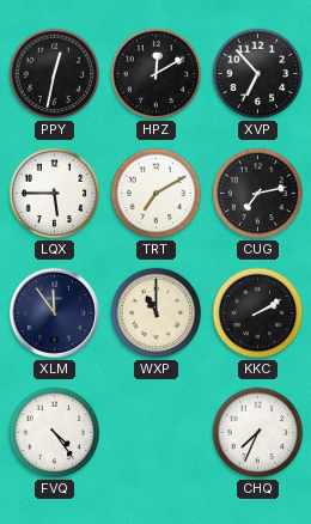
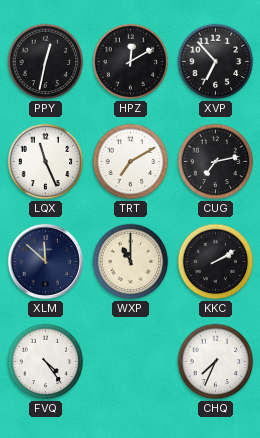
LQX: 5:45 -> 11:26 (46, 162)
XLM: 11:54 -> 11:52 (45, 261)
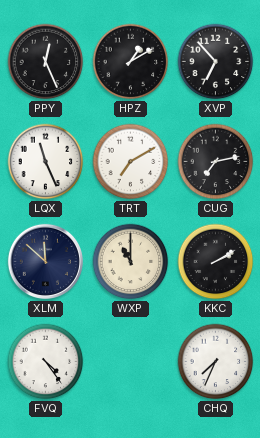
PPY: 12:32 -> 12:26 (46, 62)
HPZ: 12:10 -> 1:10 (131, 62)
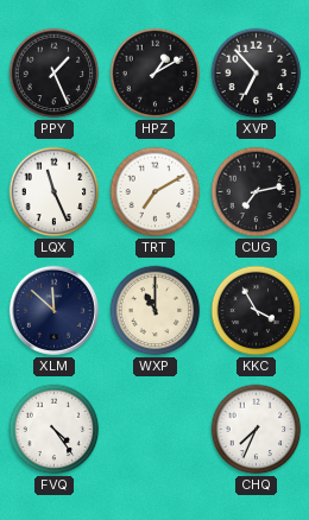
PPY: 12:26 -> 1:26 (55, 74)
KKC: 2:10 -> 3:55 (257, 311)
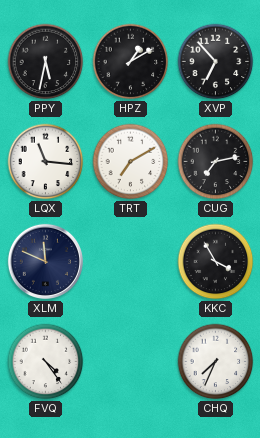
PPY: 1:26 -> 5:32 (46, 62)
LQX: 11:26 -> 11:16 (46, 162)
XLM: 11:52 -> 11:49 (45, 261)
WXP: 11:00 -> none (156, 311)
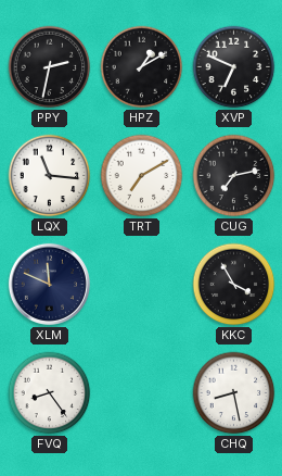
PPY: 5:32 -> 2:32 (50, 67)
XVP: 6:53 -> 6:49 (234, 67)
FVQ: 4:24 -> 8:24 (50, 393)
CHQ: 7:34 -> 8:28 (234, 393)
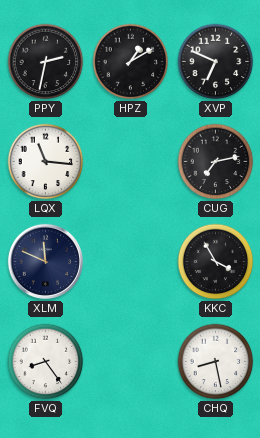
TRT: 7:10 -> none (142, 176)
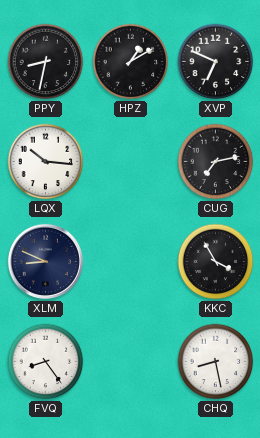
PPY: 2:32 -> 8:32 (46, 62)
LQX: 11:16 -> 10:16 (46, 162)
XLM: 11:49 -> 8:49 (45, 261)
